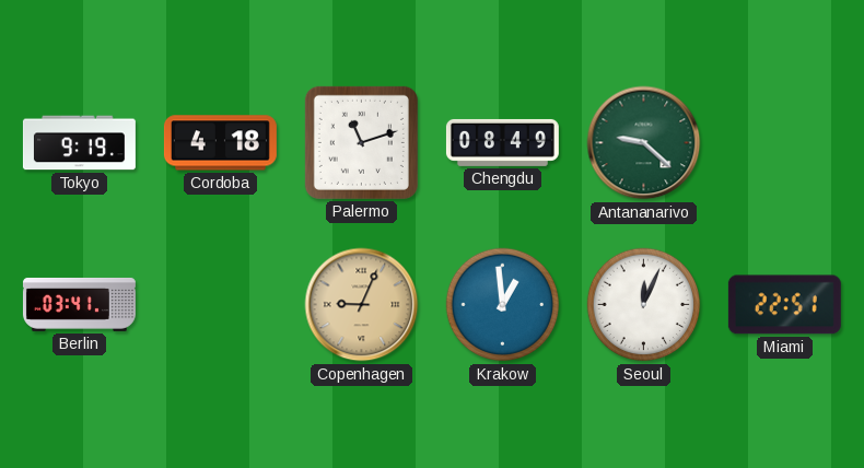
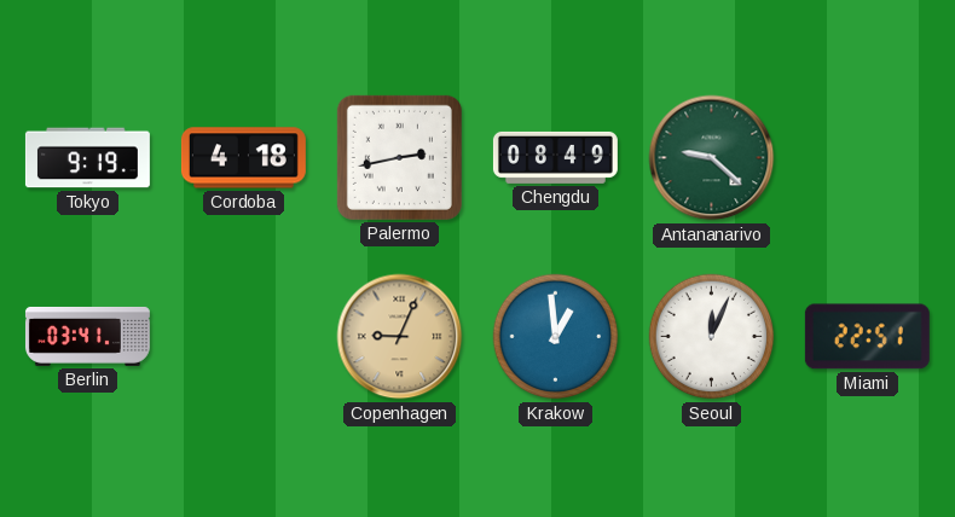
Palermo: 11:12 -> 2:43 (399, 157)
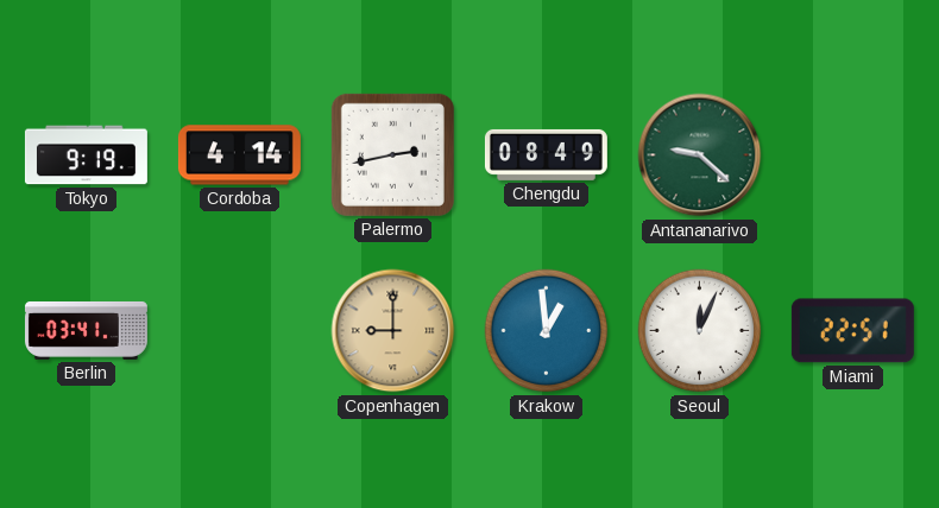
Cordoba: 4:18 -> 4:14 (239, 155)
Copenhagen: 9:04 -> 9:00 (393, 331)
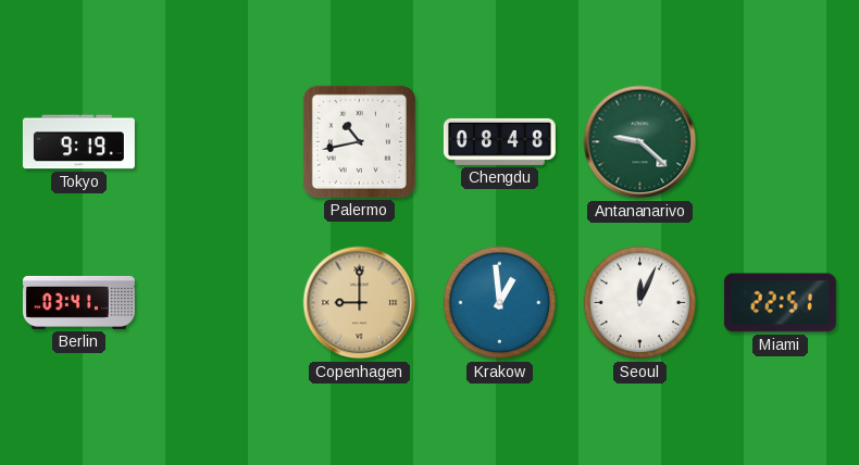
Cordoba: 4:14 -> none (239, 155)
Palermo: 2:43 -> 10:43 (359, 141)
Chengdu: 08:49 -> 08:48 (499, 141)
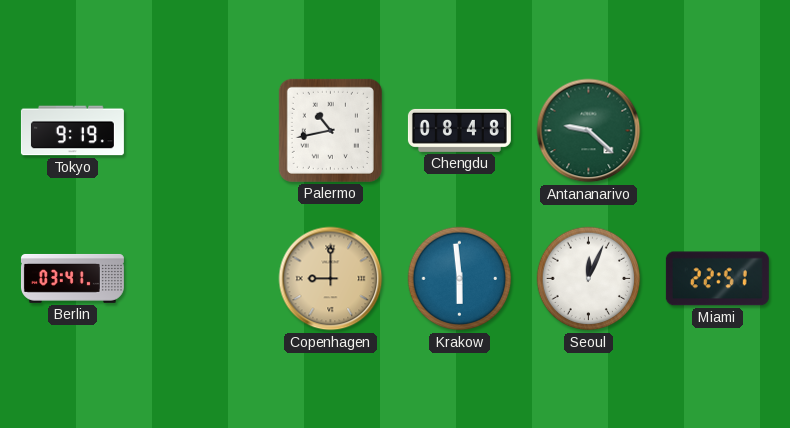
Krakow: 12:59 -> 5:59 (460, 279)
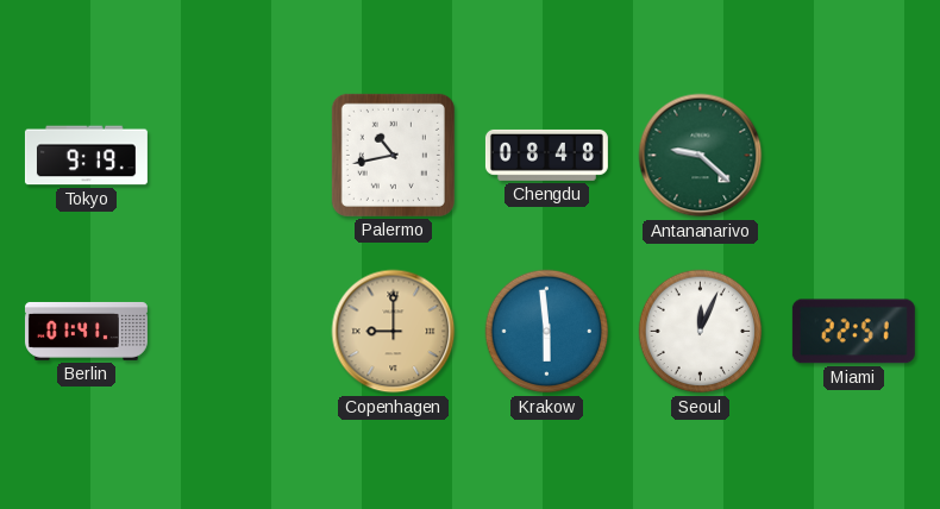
Berlin: 03:41 -> 01:41 (86, 331)
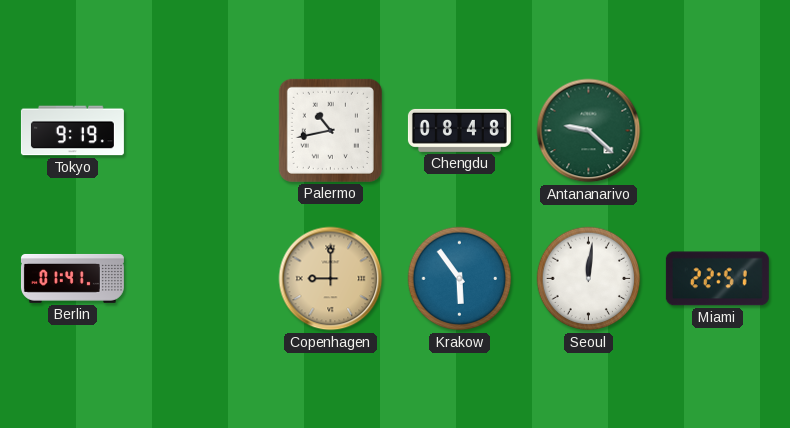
Krakow: 5:59 -> 5:54 (460, 279)
Seoul: 12:04 -> 12:01 (589, 279)
